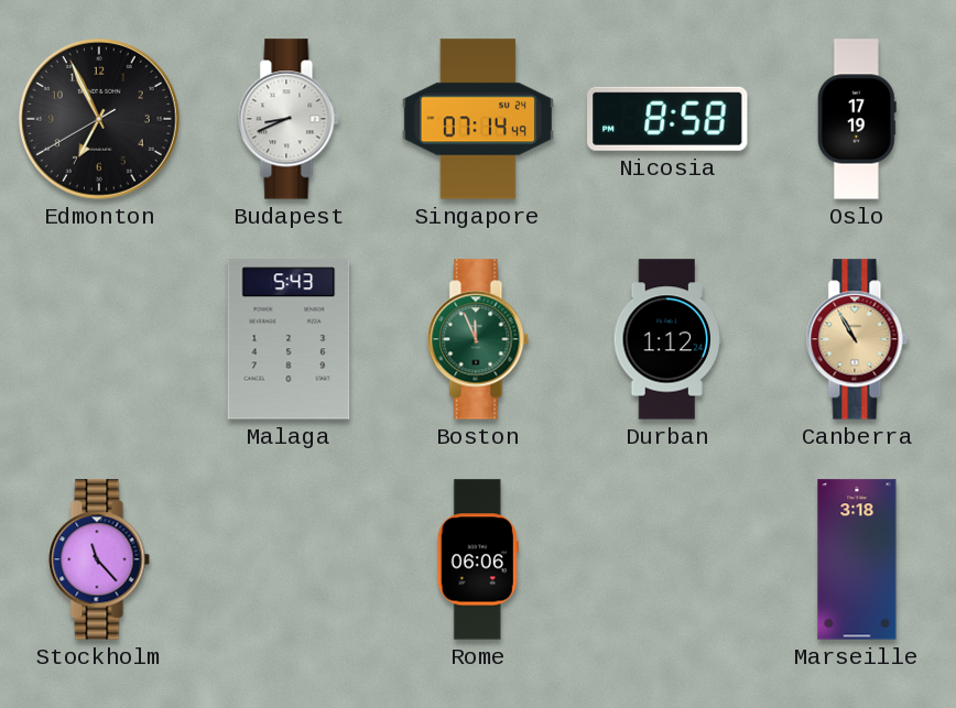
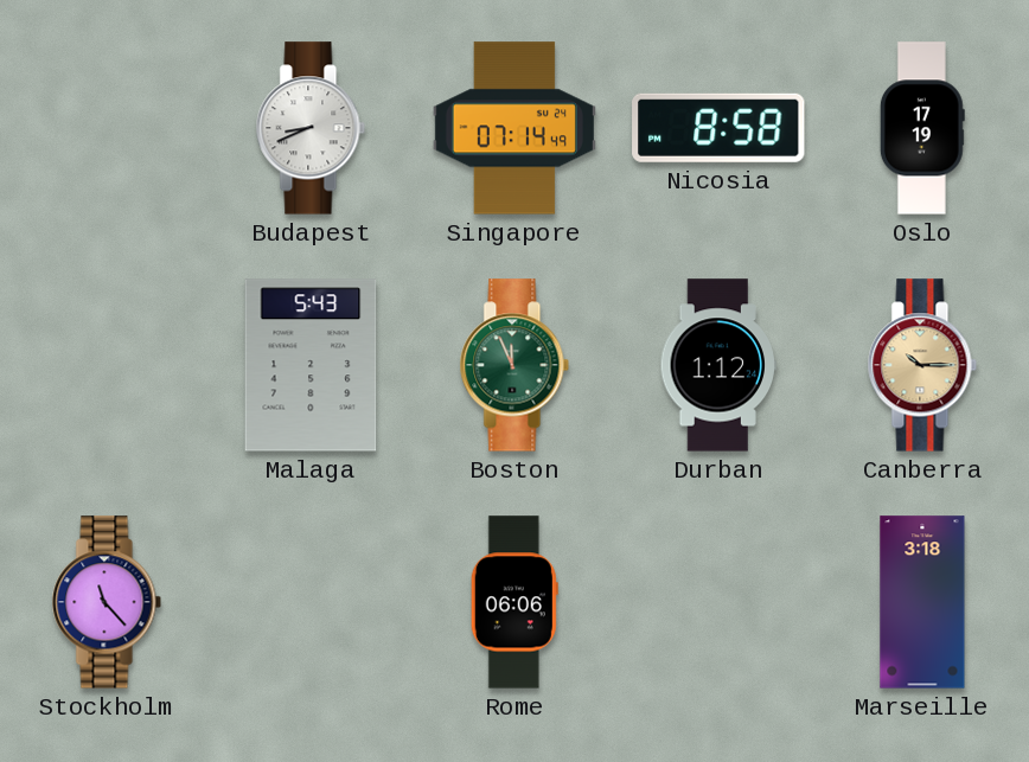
Edmonton: 6:55 -> none (99, 119)
Canberra: 10:55 -> 10:15 (922, 365)
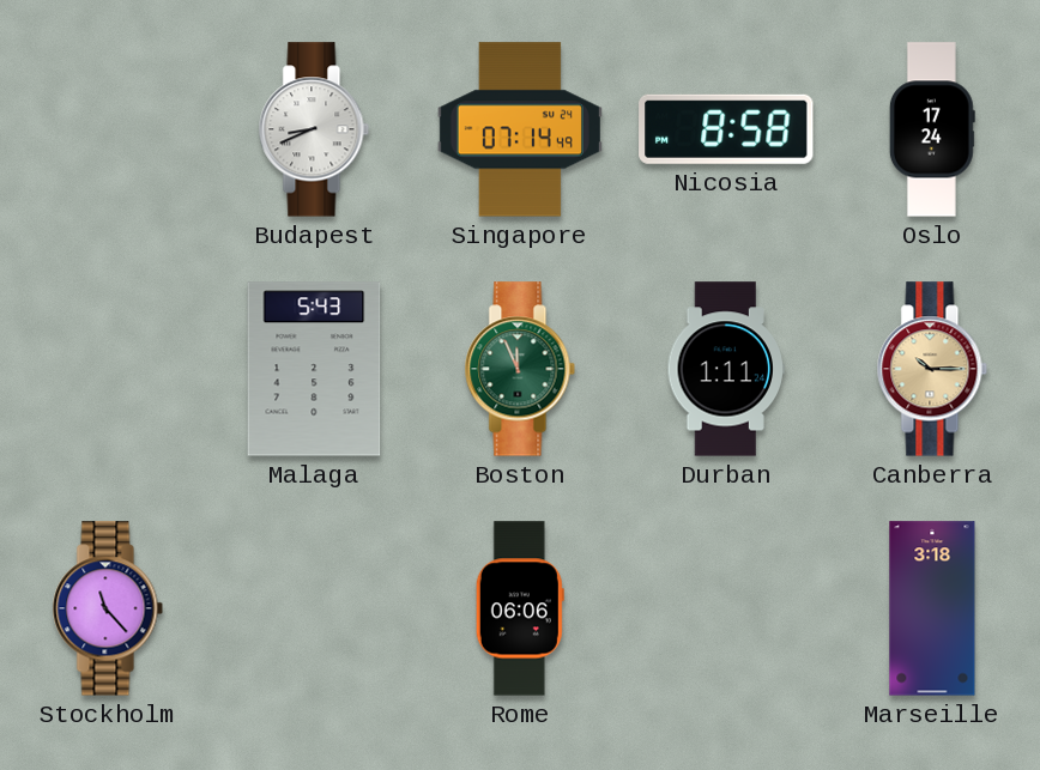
Oslo: 17:19 -> 17:24 (932, 129)
Durban: 1:12 -> 1:11 (726, 369)
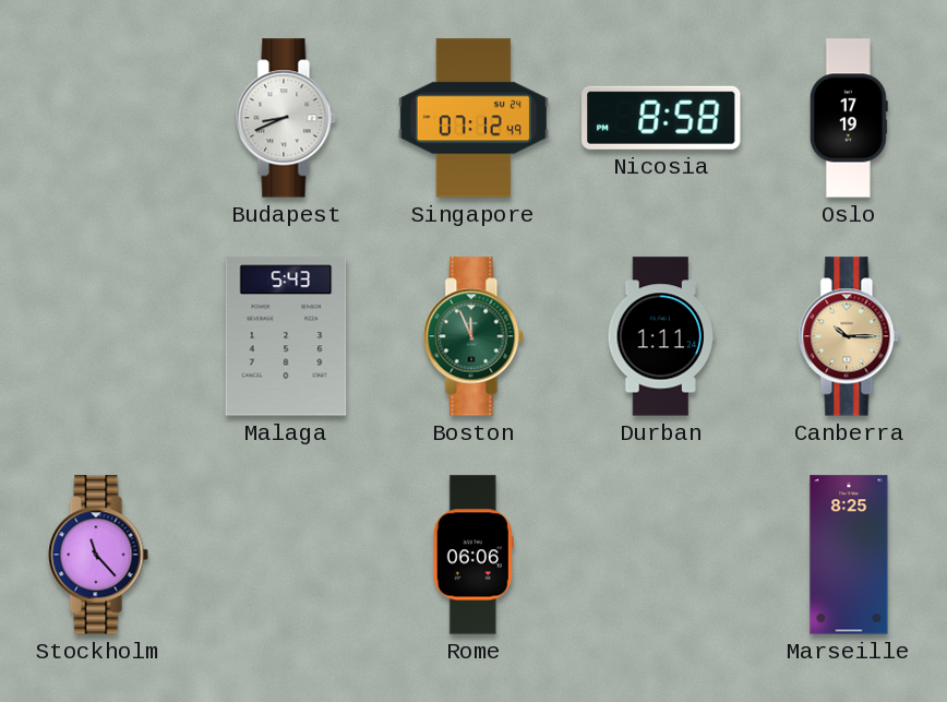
Singapore: 07:14 -> 07:12 (474, 118)
Oslo: 17:24 -> 17:19 (849, 118)
Marseille: 3:18 -> 8:25 (849, 555)
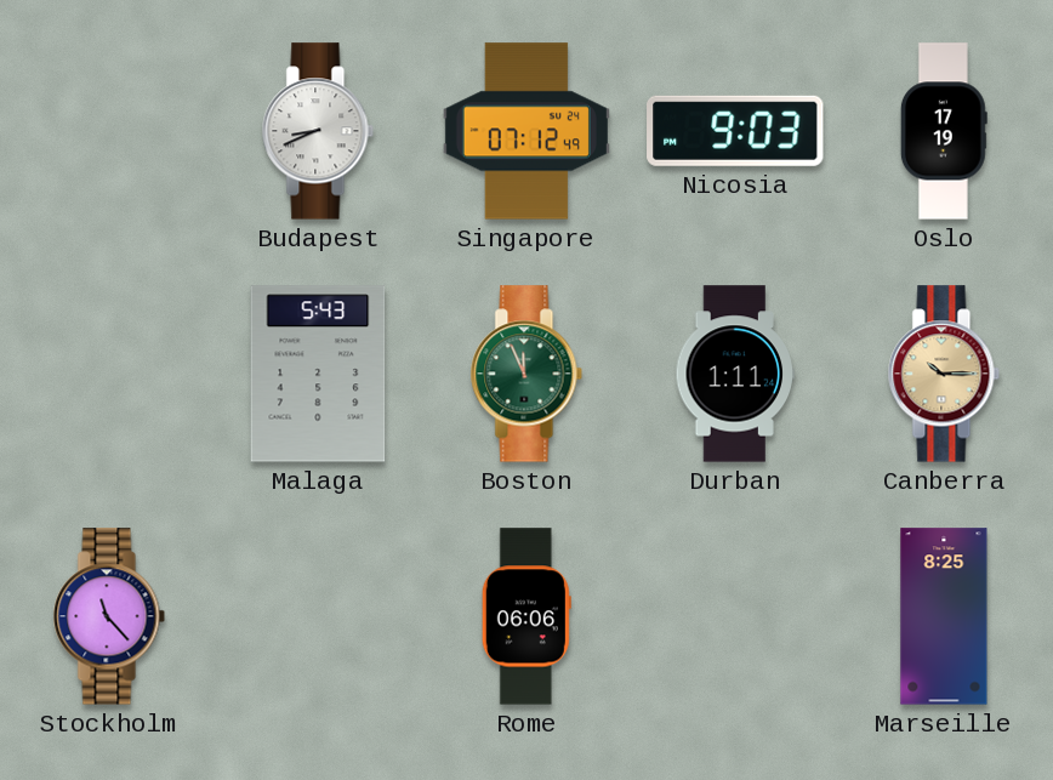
Nicosia: 8:58 -> 9:03 (735, 131)
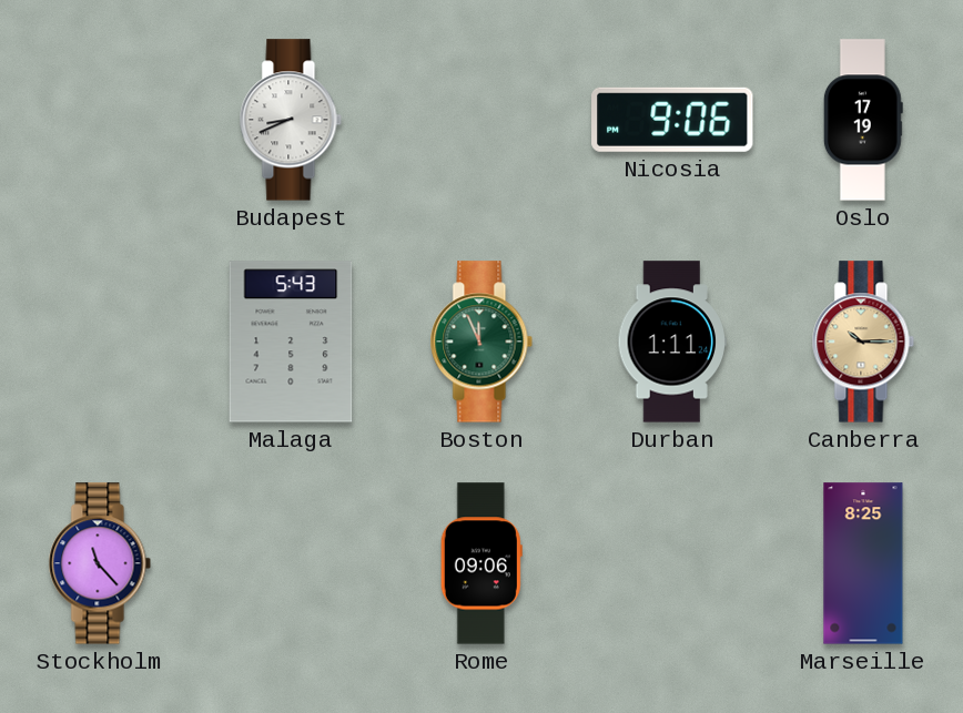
Singapore: 07:12 -> none (526, 131)
Nicosia: 9:03 -> 9:06 (672, 120)
Rome: 06:06 -> 09:06 (481, 563)
